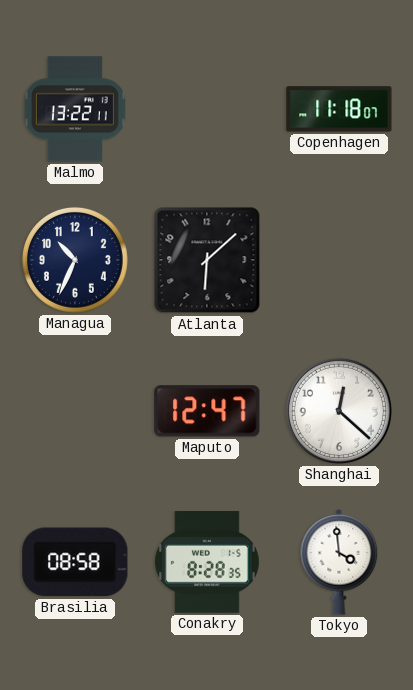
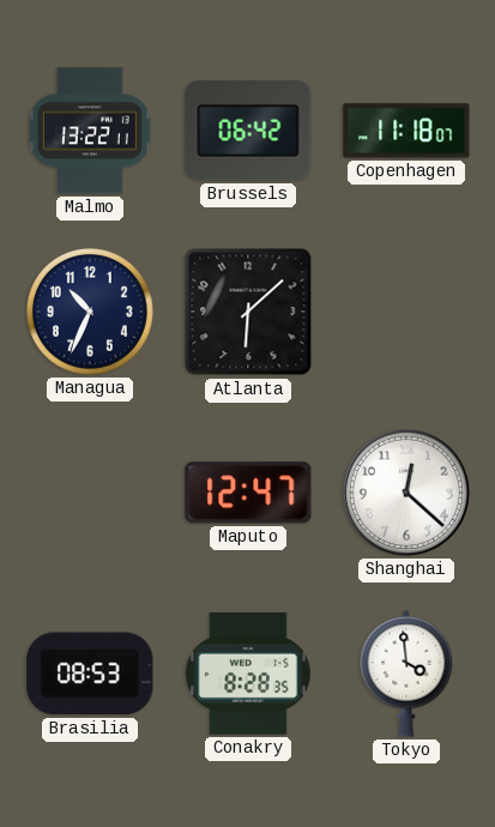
Brussels: none -> 06:42 (248, 131)
Brasilia: 08:58 -> 08:53 (90, 674)
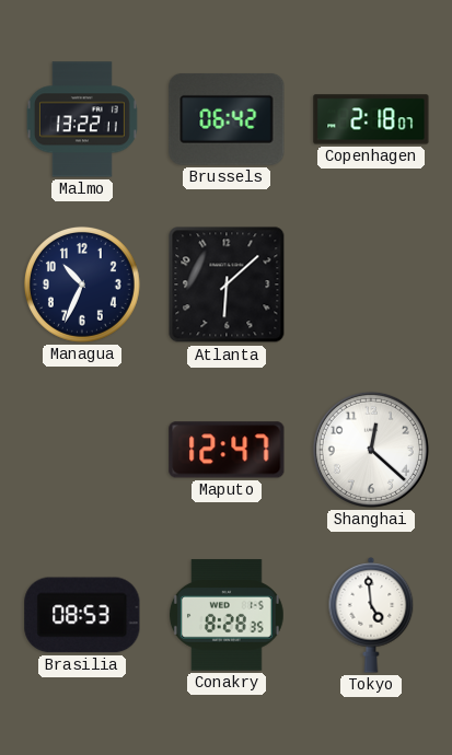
Copenhagen: 11:18 -> 2:18 (371, 119)
Tokyo: 3:59 -> 4:59 (371, 615)
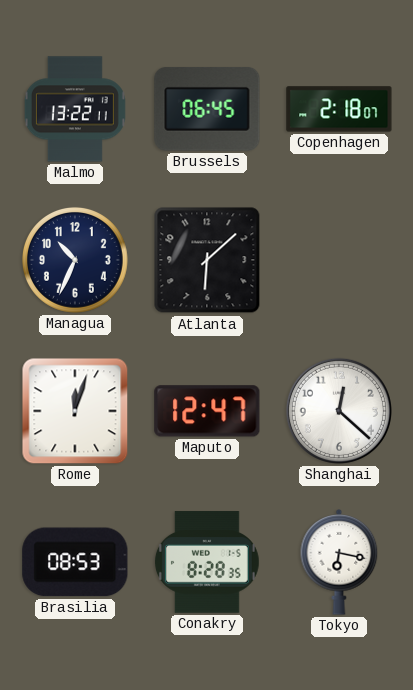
Brussels: 06:42 -> 06:45 (207, 109)
Rome: none -> 12:03 (75, 411)
Tokyo: 4:59 -> 6:17 (339, 562)
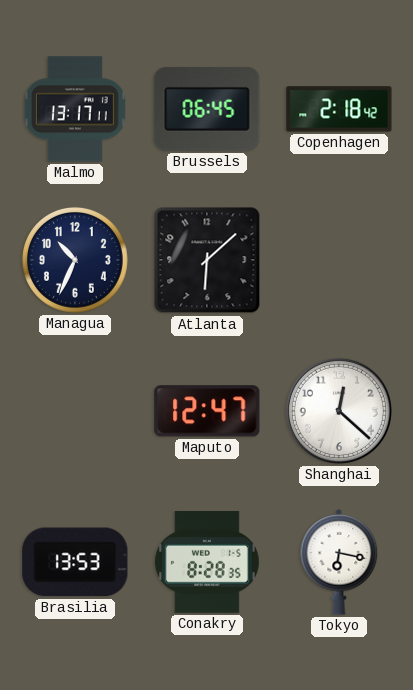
Malmo: 13:22 -> 13:17 (75, 109)
Copenhagen: 2:18:07 -> 2:18:42 (339, 109)
Rome: 12:03 -> none (75, 411)
Brasilia: 08:53 -> 13:53 (75, 562)
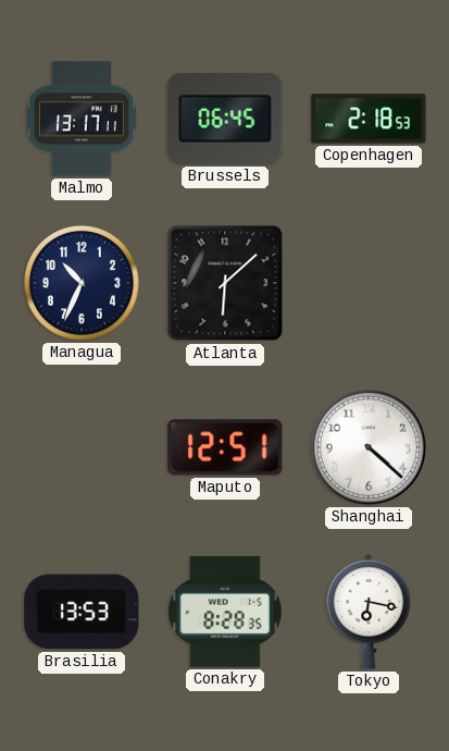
Copenhagen: 2:18:42 -> 2:18:53 (369, 119)
Maputo: 12:47 -> 12:51 (225, 447)
Shanghai: 12:22 -> 4:22 (369, 447)
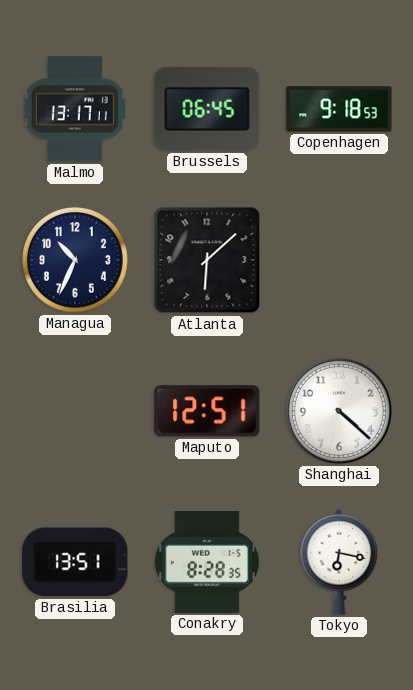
Copenhagen: 2:18 -> 9:18 (339, 109)
Brasilia: 13:53 -> 13:51 (75, 562)
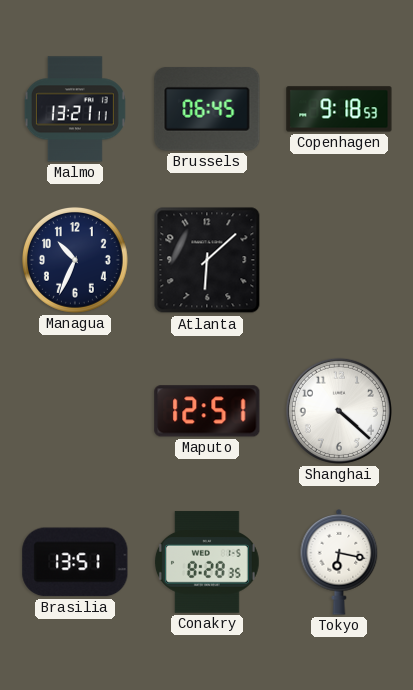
Malmo: 13:17 -> 13:21 (75, 109)
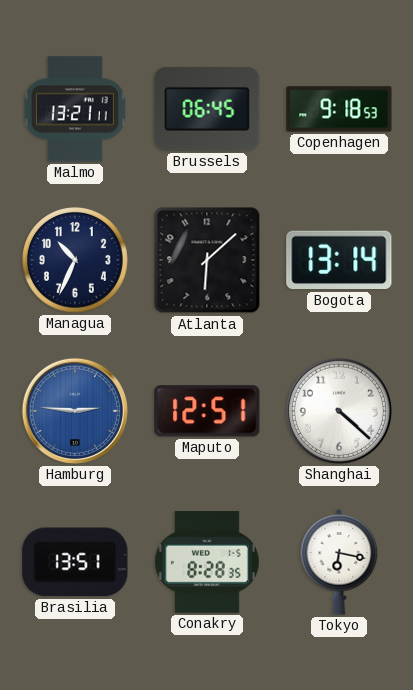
Bogota: none -> 13:14 (339, 260)
Hamburg: none -> 2:46 (75, 411)
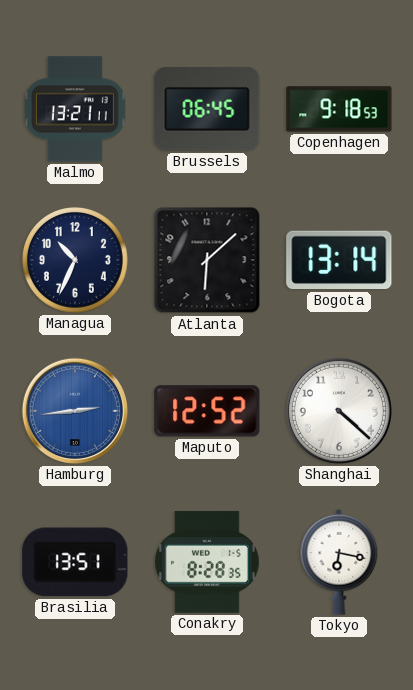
Hamburg: 2:46 -> 2:44 (75, 411)
Maputo: 12:51 -> 12:52 (207, 411)
